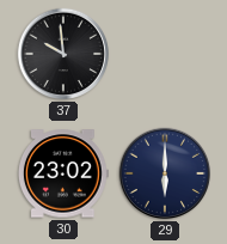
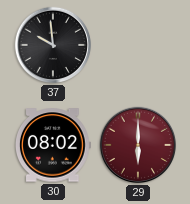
30: 23:02 -> 08:02 (53, 145)
29 dial: navy -> burgundy (138, 145)
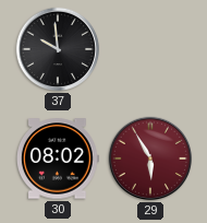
29: 6:00 -> 5:55 (150, 159)
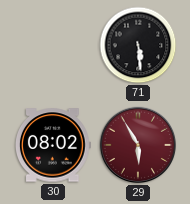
37: 9:59 -> none (58, 49)
71: none -> 5:29 (138, 45)
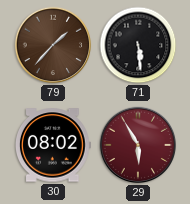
79: none -> 1:37 (53, 45)
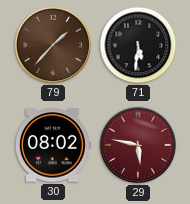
71: 5:29 -> 5:31 (138, 45)
29: 5:55 -> 5:47 (138, 145)
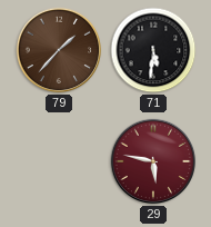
30: 08:02 -> none (53, 145)
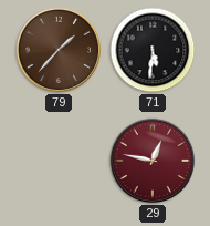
29: 5:47 -> 12:47 (153, 161)
